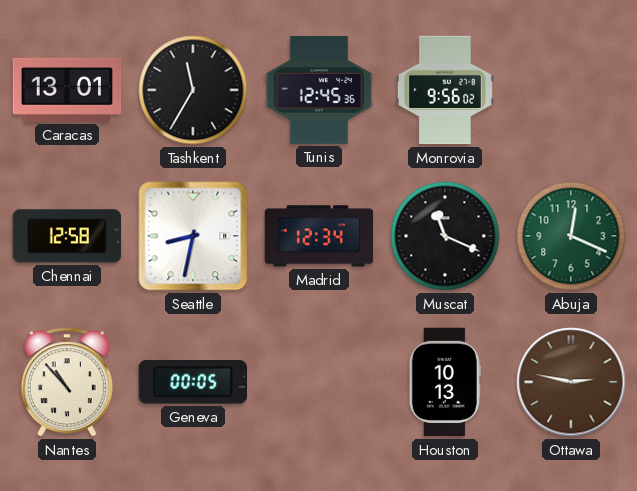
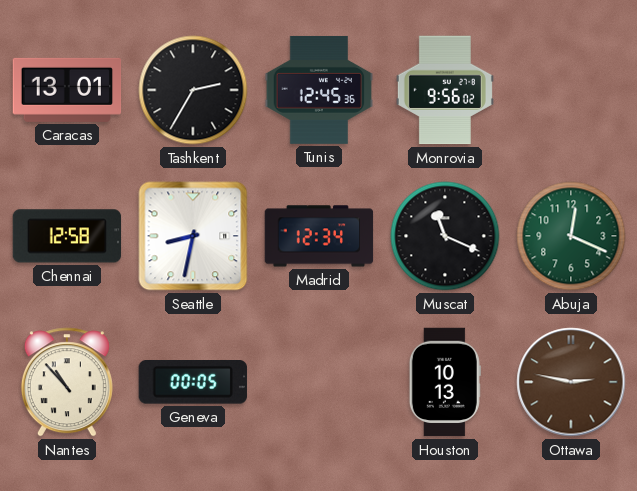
Tashkent: 11:35 -> 2:35 (193, 90)
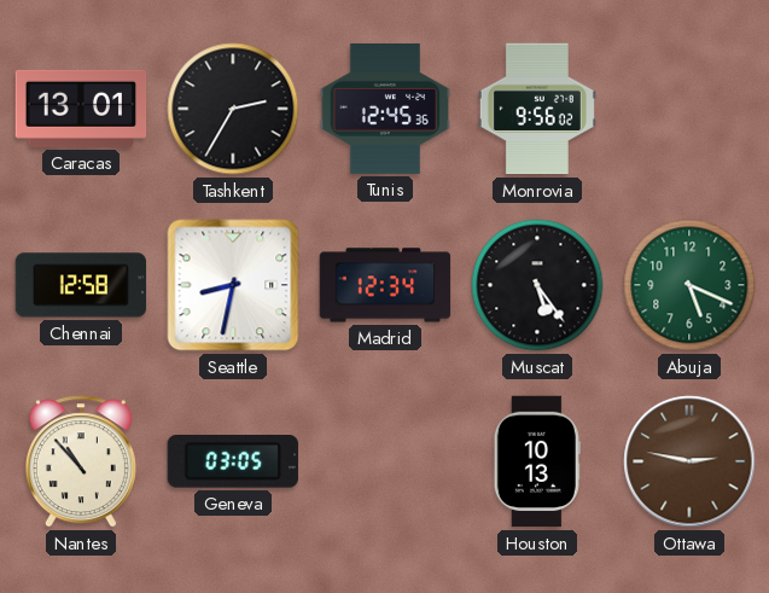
Muscat: 11:19 -> 5:24 (537, 285)
Abuja: 12:19 -> 5:19 (689, 285)
Geneva: 00:05 -> 03:05 (233, 463)
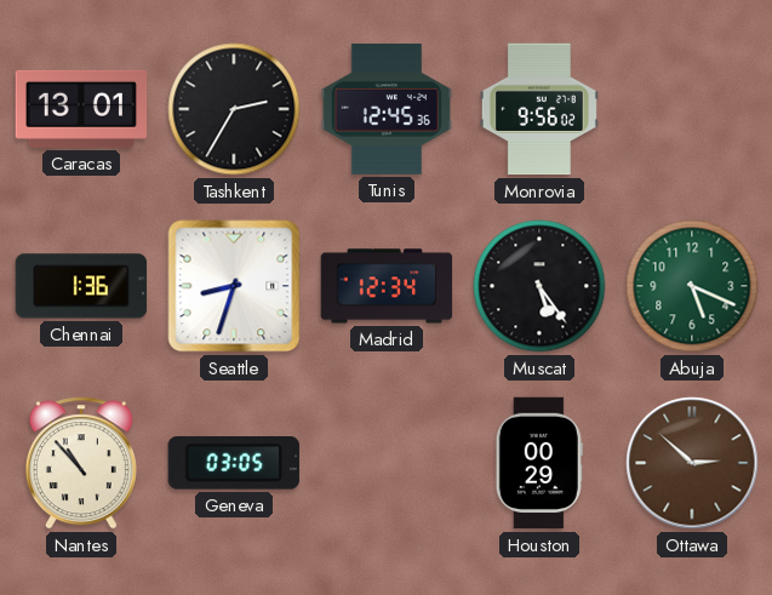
Chennai: 12:58 -> 1:36 (81, 286)
Seattle: 8:32 -> 8:33 (234, 286)
Houston: 10:13 -> 00:29 (539, 463)
Ottawa: 2:47 -> 2:52 (692, 463)
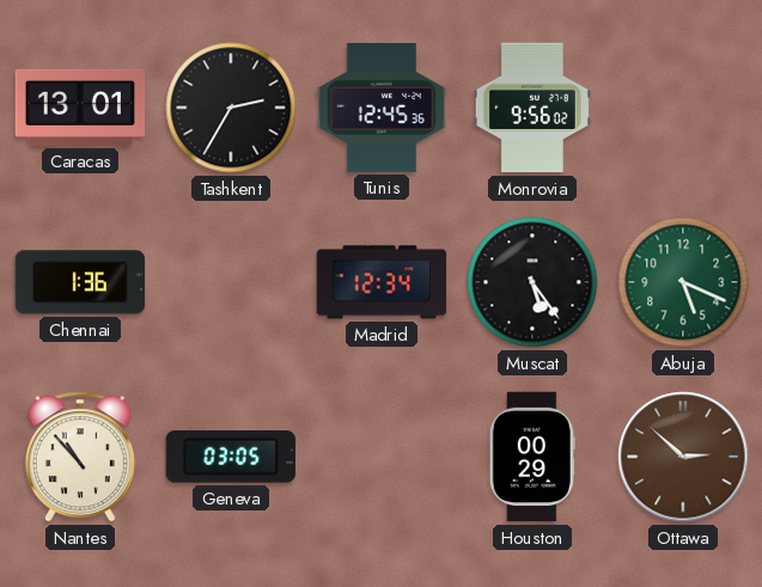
Seattle: 8:33 -> none (234, 286)
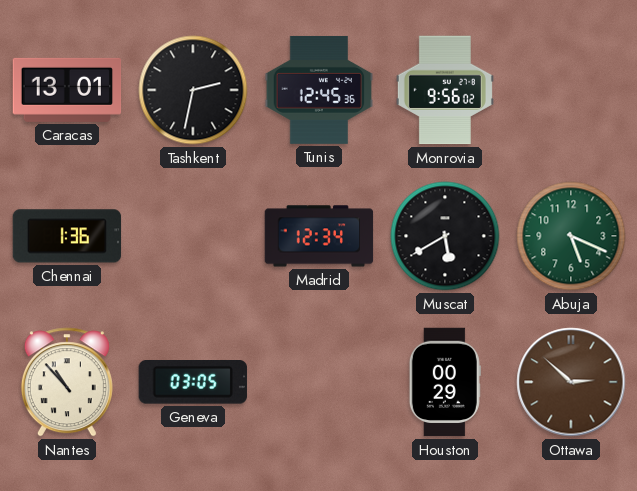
Tashkent: 2:35 -> 2:32 (193, 90)
Muscat: 5:24 -> 5:40 (445, 236)
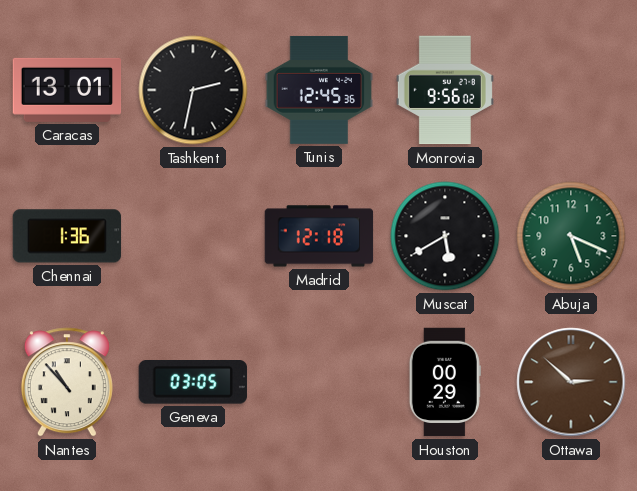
Madrid: 12:34 -> 12:18 (319, 236)
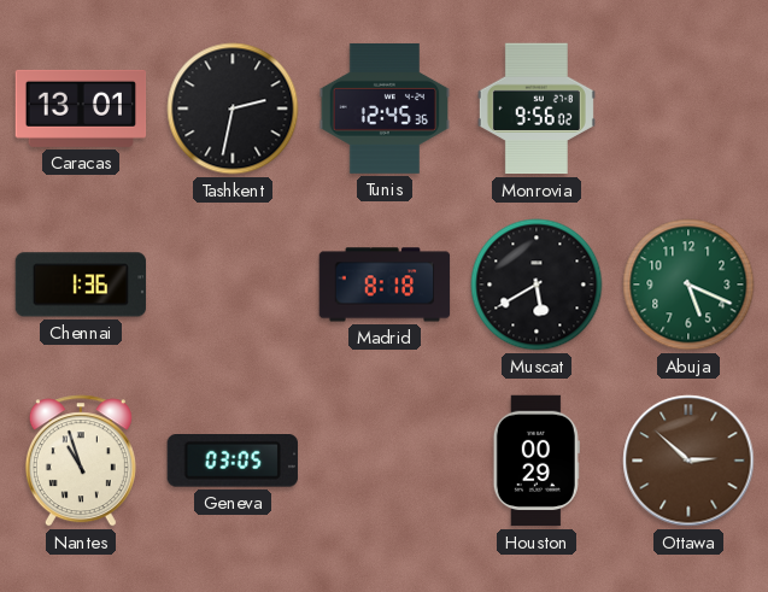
Madrid: 12:18 -> 8:18 (385, 285)
Nantes: 10:53 -> 10:57 (81, 461)
